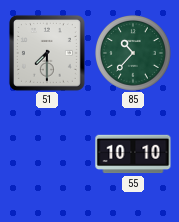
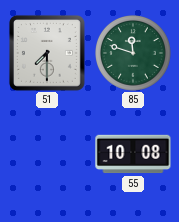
85: 10:37 -> 11:48 (134, 54)
55: 10:10 -> 10:08 (133, 154)
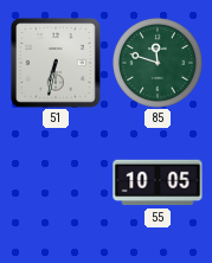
51: 7:30 -> 6:32 (56, 63)
55: 10:08 -> 10:05 (158, 182)
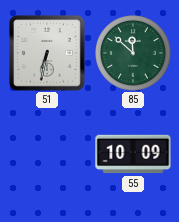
85: 11:48 -> 11:52 (134, 54)
55: 10:05 -> 10:09 (133, 154)
